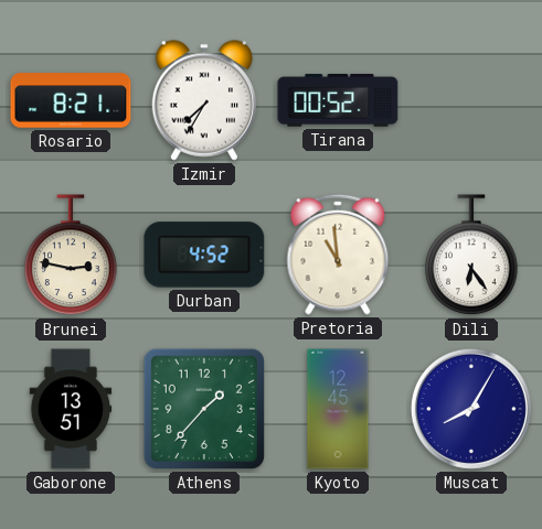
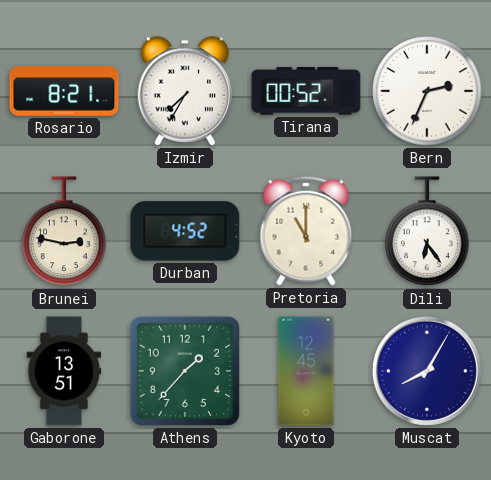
Bern: none -> 2:34 (427, 91)
Pretoria: 10:59 -> 11:00 (306, 231)
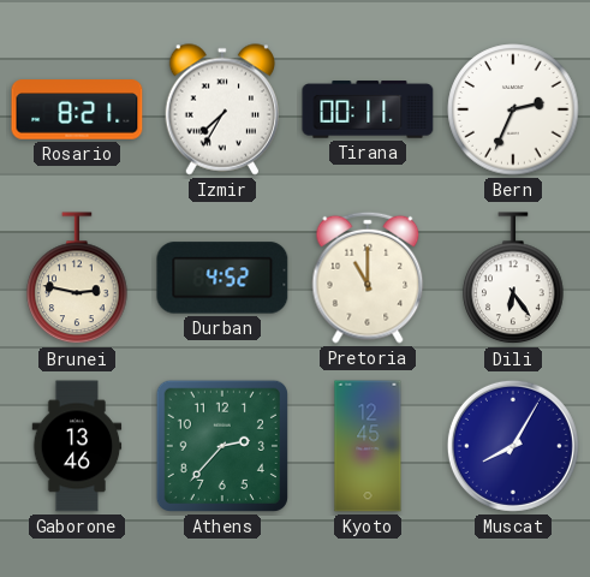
Tirana: 00:52 -> 00:11 (368, 109)
Gaborone: 13:51 -> 13:46 (77, 446)
Athens: 1:37 -> 2:37 (222, 446)
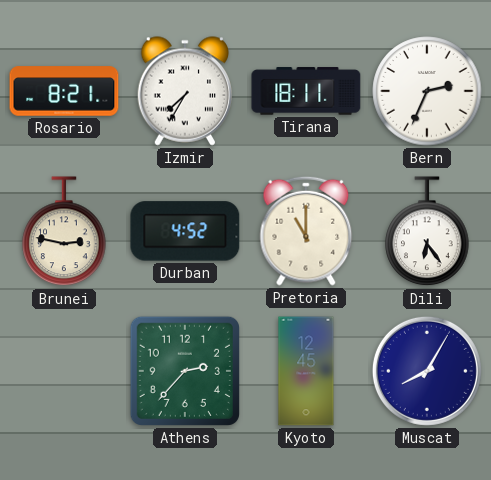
Tirana: 00:11 -> 18:11 (306, 91)
Gaborone: 13:46 -> none (77, 446)
